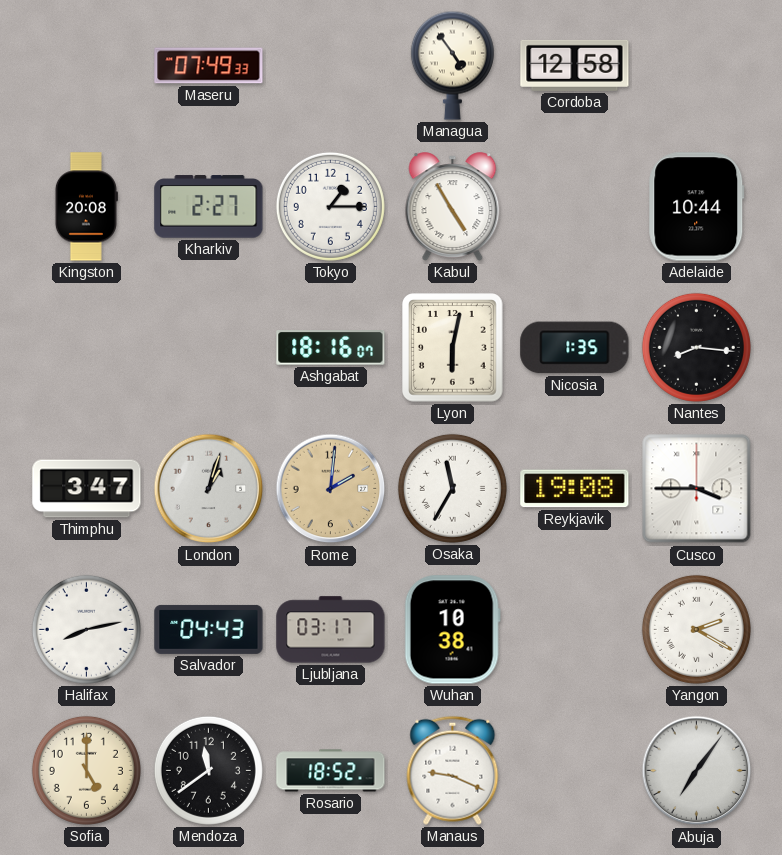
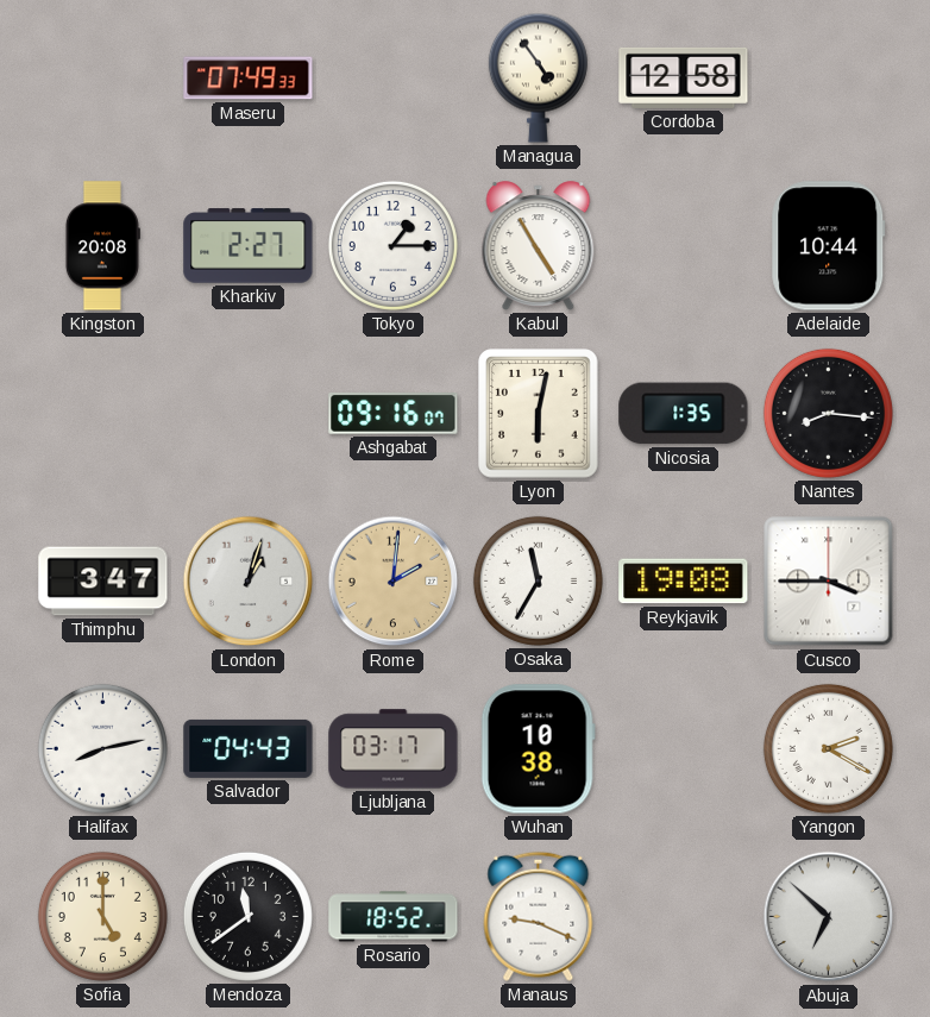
Ashgabat: 18:16 -> 09:16 (394, 414)
Abuja: 7:06 -> 6:52 (829, 917)
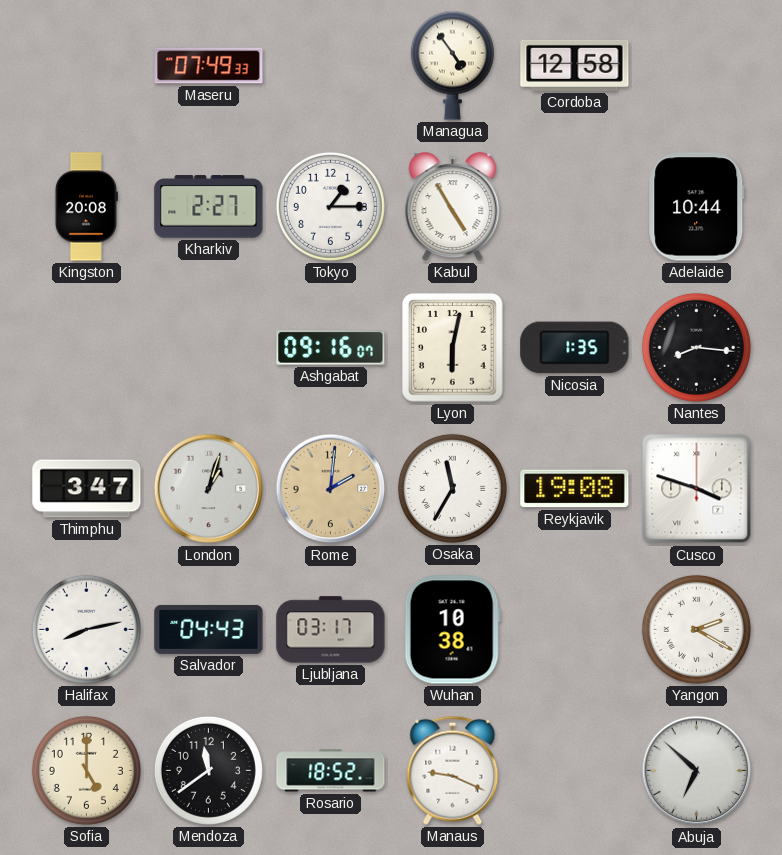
Cusco: 3:45 -> 3:48 (697, 489)
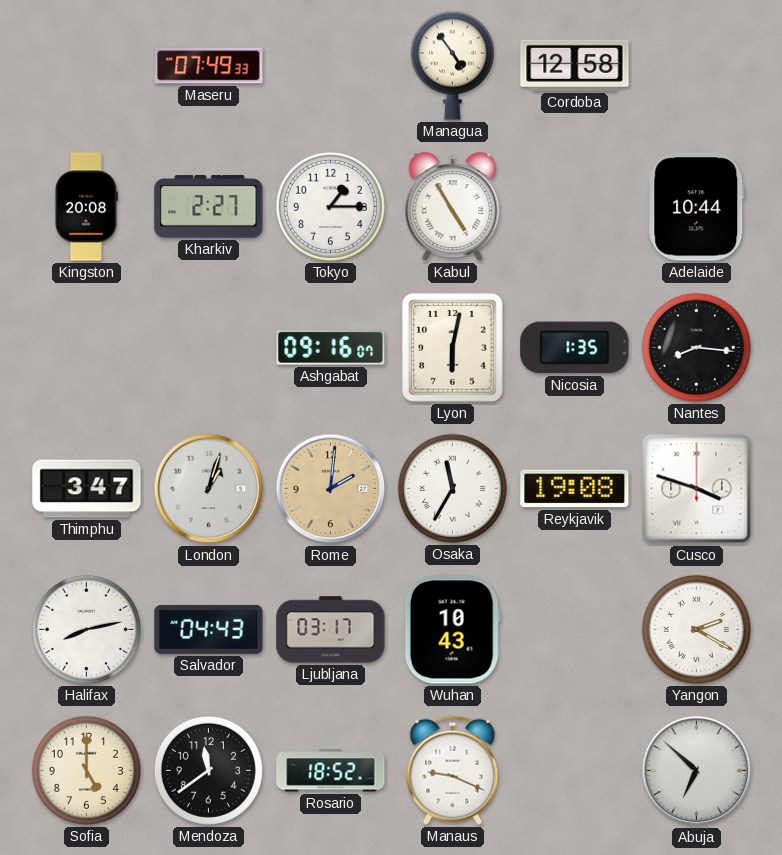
Wuhan: 10:38 -> 10:43 (452, 630)
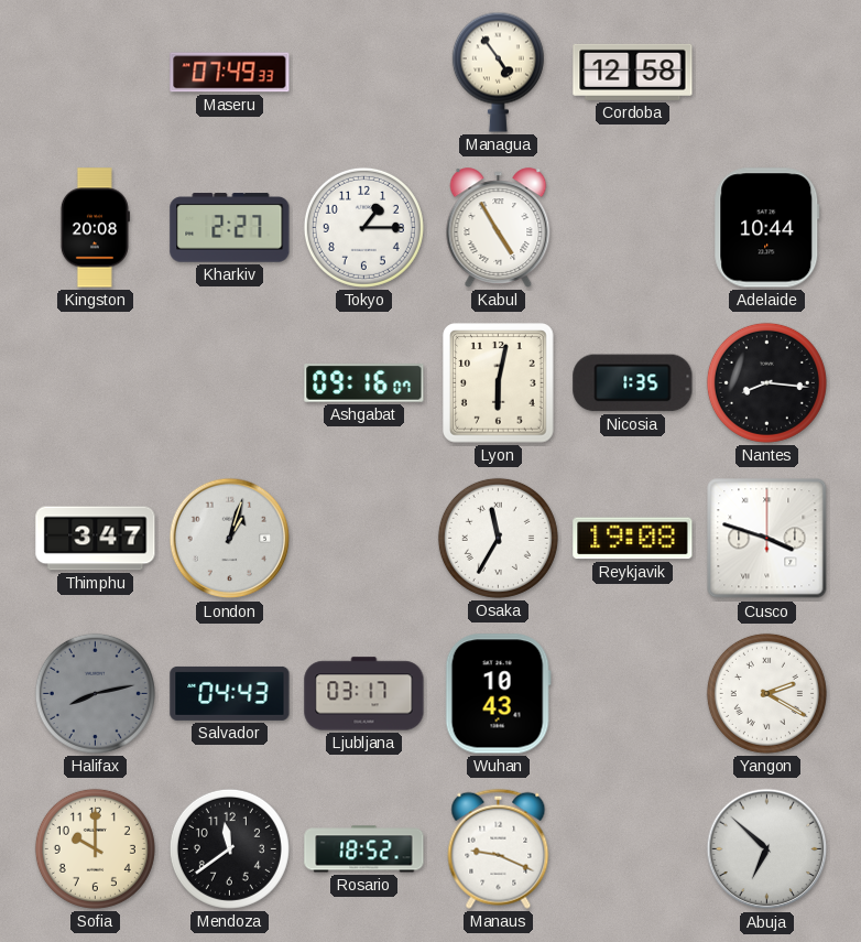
Rome: 2:01 -> none (331, 489)
Halifax dial: white -> grey (95, 693)
Sofia: 5:00 -> 10:00 (95, 848)
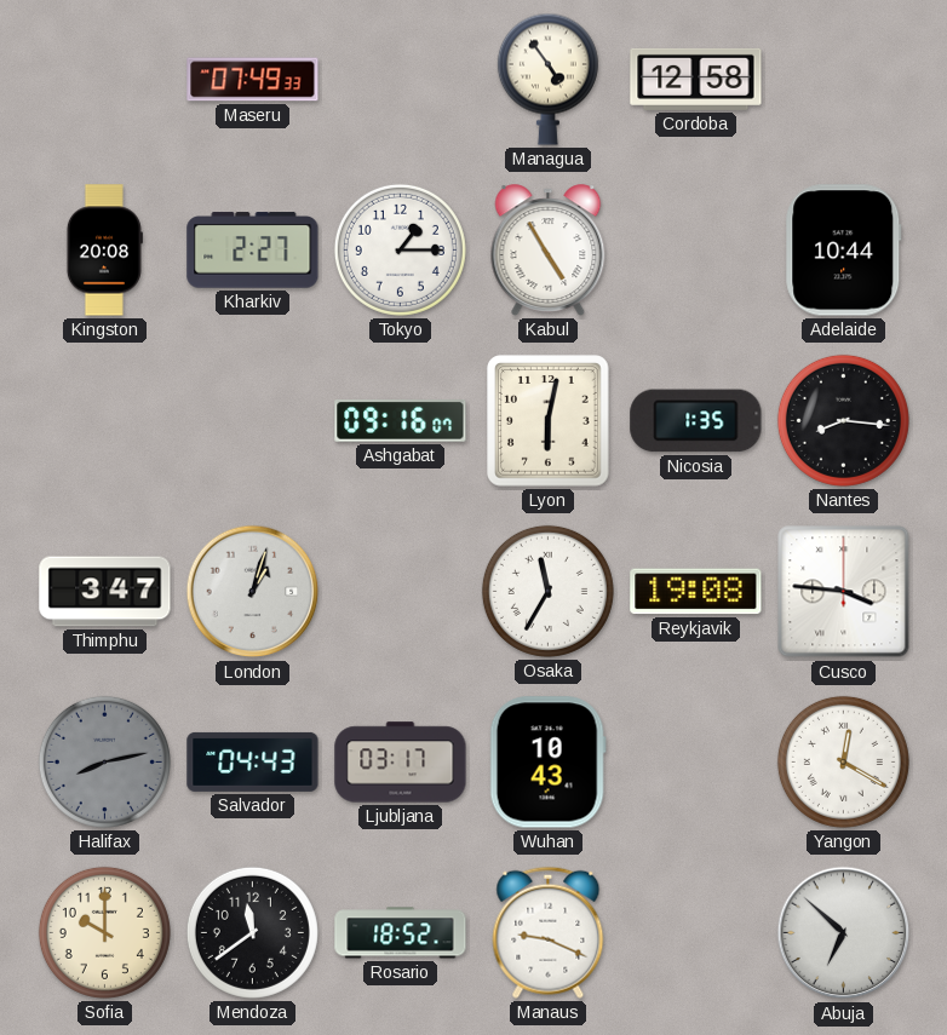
Cusco: 3:48 -> 3:46 (844, 592)
Yangon: 2:20 -> 12:20 (843, 761)
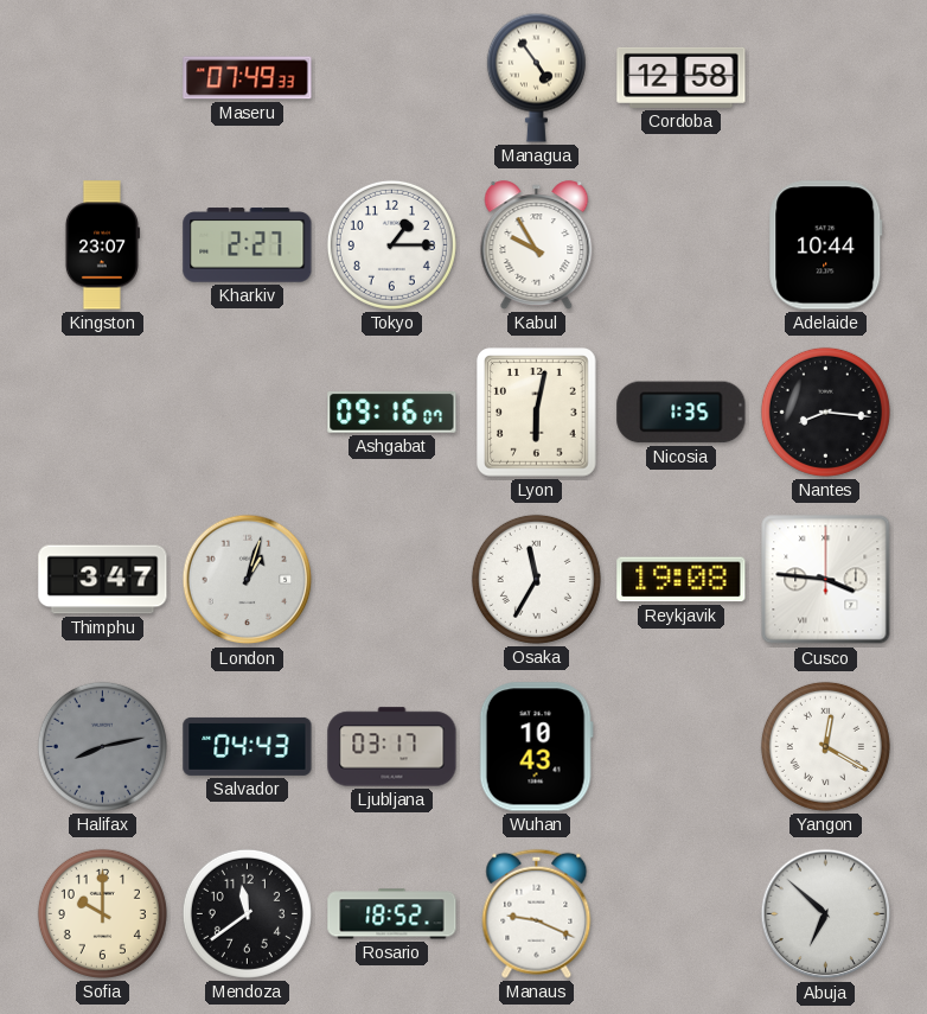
Kingston: 20:08 -> 23:07 (102, 245)
Kabul: 4:55 -> 9:55 (537, 245)
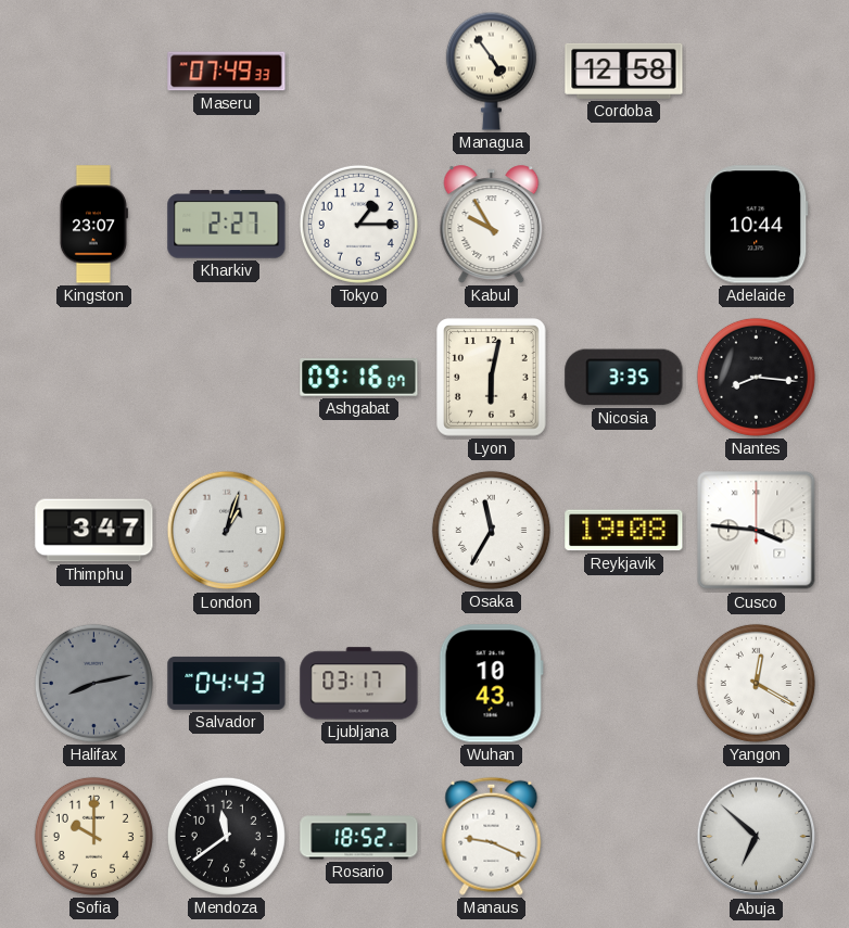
Nicosia: 1:35 -> 3:35 (624, 378)
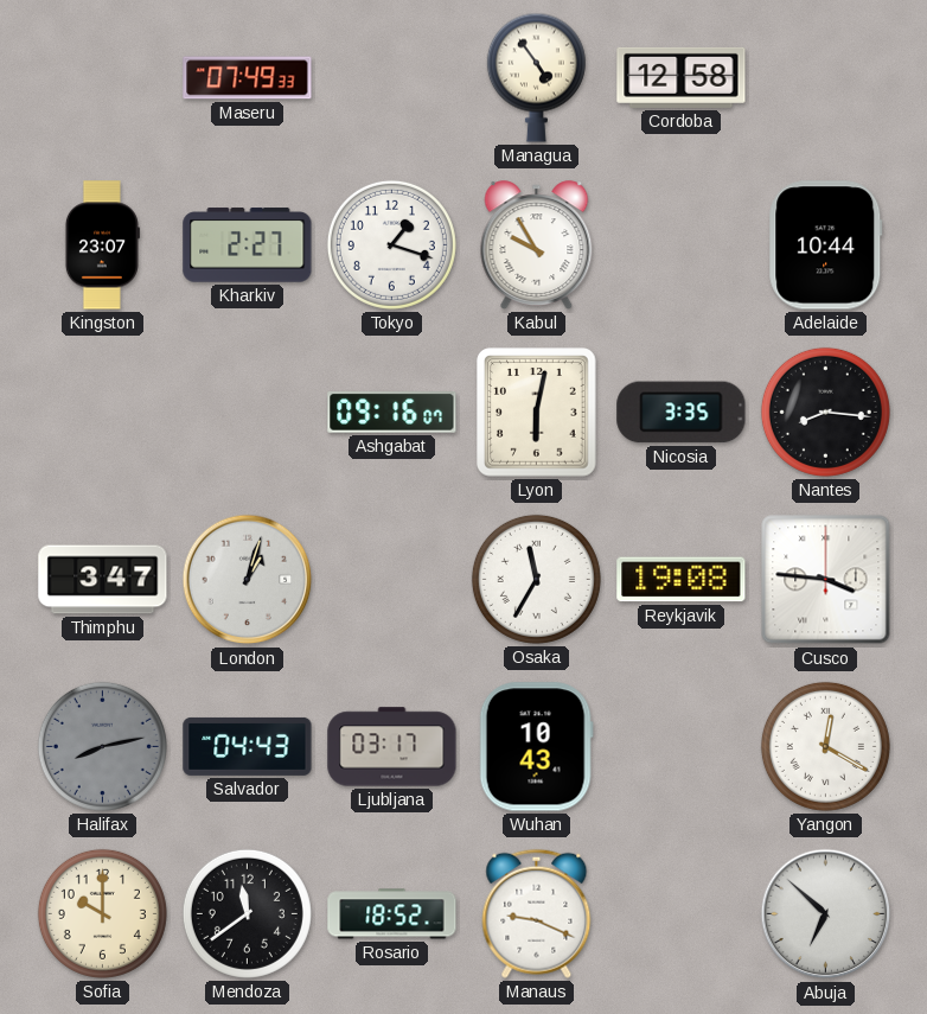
Tokyo: 1:15 -> 1:18 (391, 244)
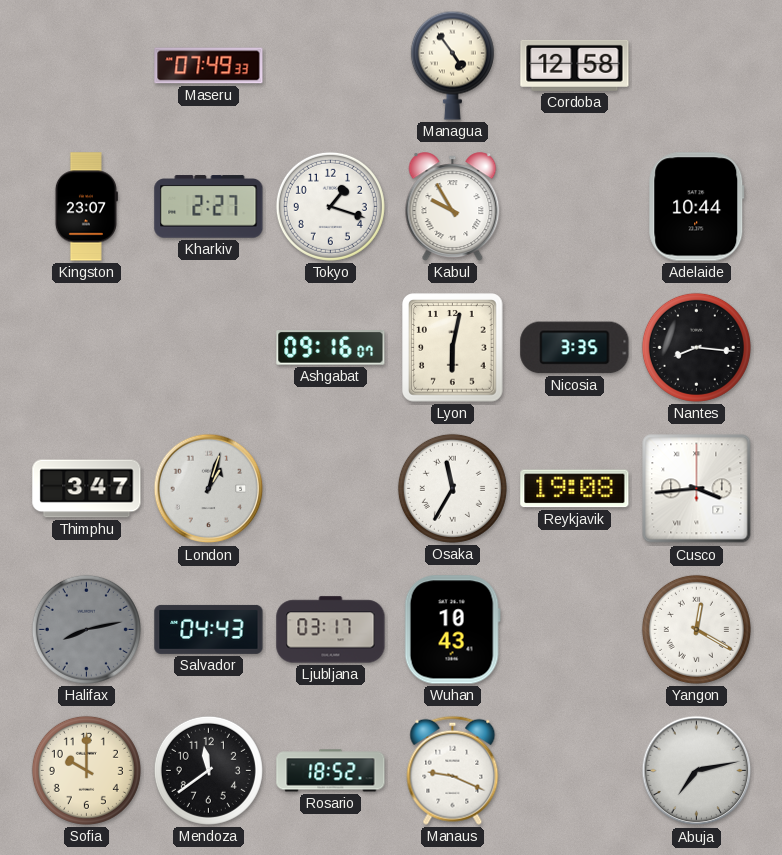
Cusco: 3:46 -> 3:44 (697, 489)
Abuja: 6:52 -> 7:13 (697, 771)
